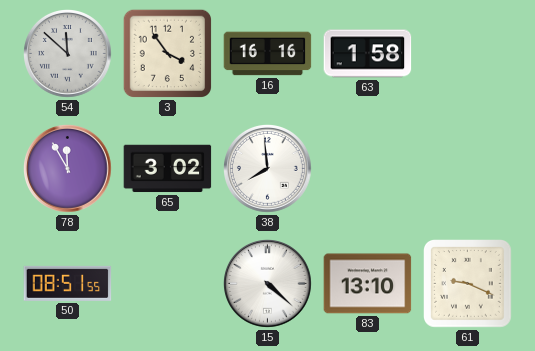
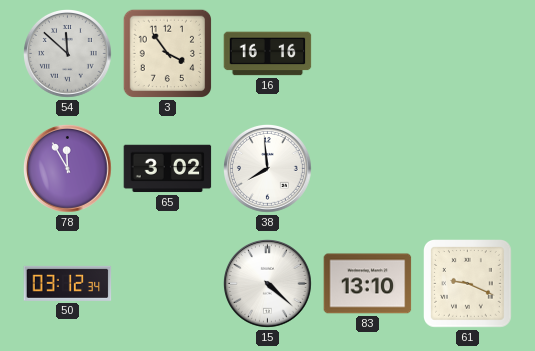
63: 1:58 -> none (368, 54)
50: 08:51 -> 03:12 (68, 283)
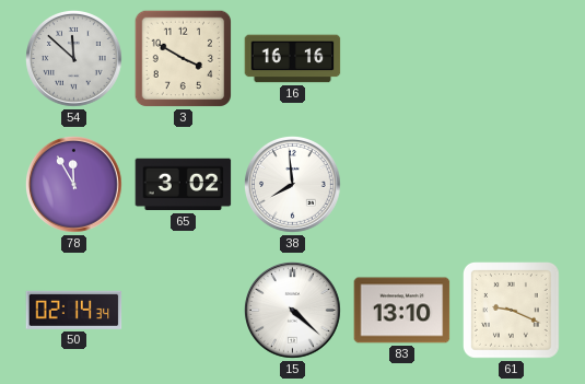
3: 3:54 -> 3:50 (184, 59)
50: 03:12 -> 02:14 (74, 310)
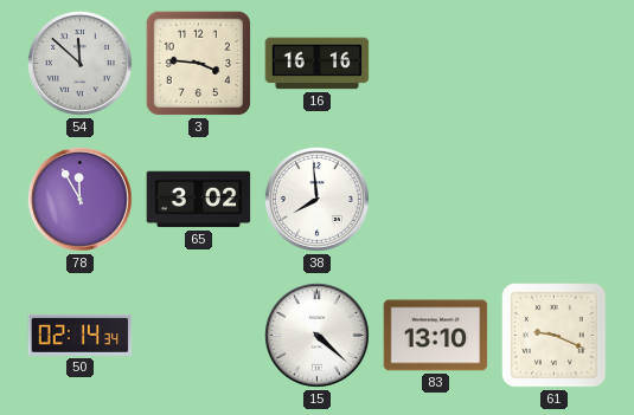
3: 3:50 -> 3:46 (199, 64)
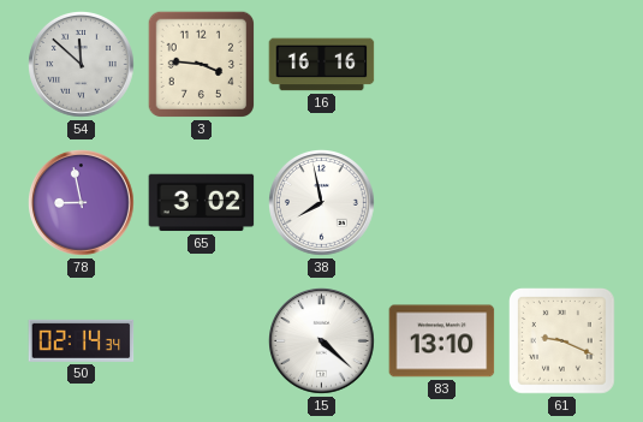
78: 11:55 -> 8:58 (82, 203)
38: 7:59 -> 7:58 (322, 203)
